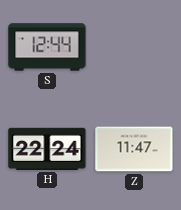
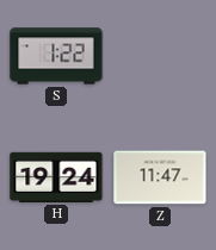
S: 12:44 -> 1:22 (56, 56)
H: 22:24 -> 19:24 (56, 177)
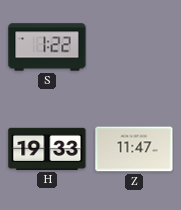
H: 19:24 -> 19:33 (47, 149)
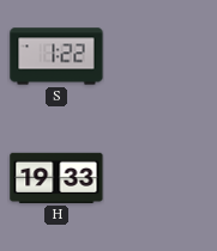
Z: 11:47 -> none (134, 149)
